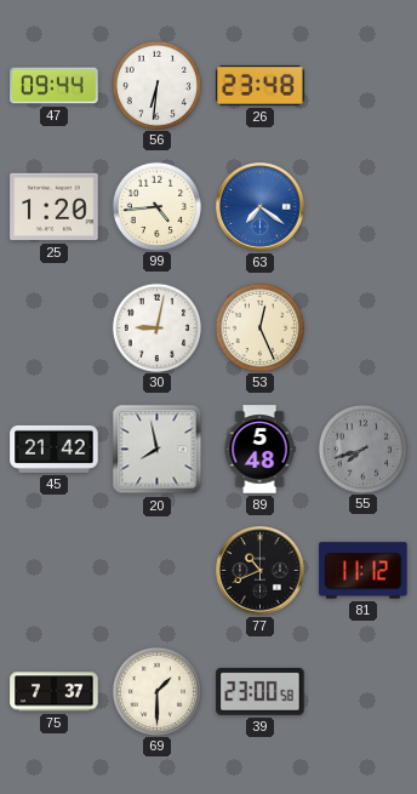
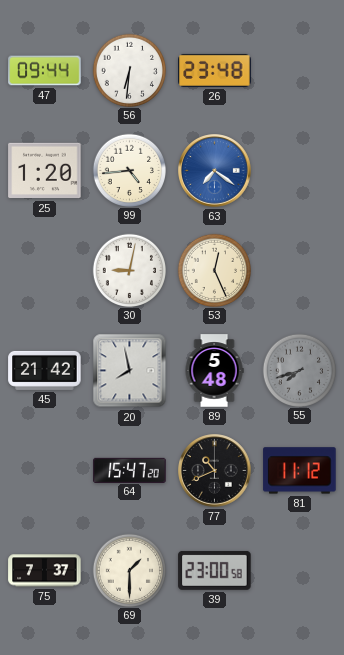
64: none -> 15:47 (130, 470)
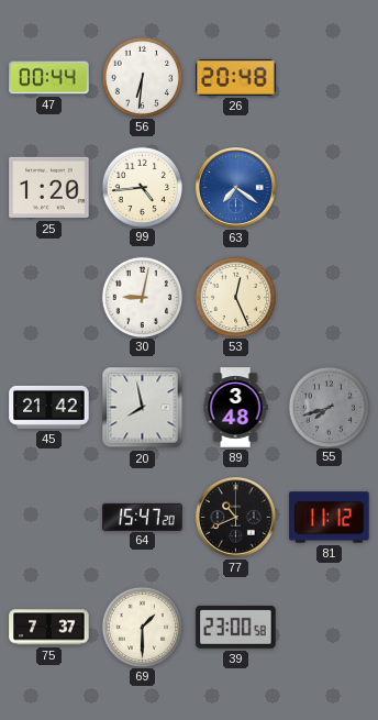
47: 09:44 -> 00:44 (49, 78)
26: 23:48 -> 20:48 (236, 77)
89: 5:48 -> 3:48 (235, 408)
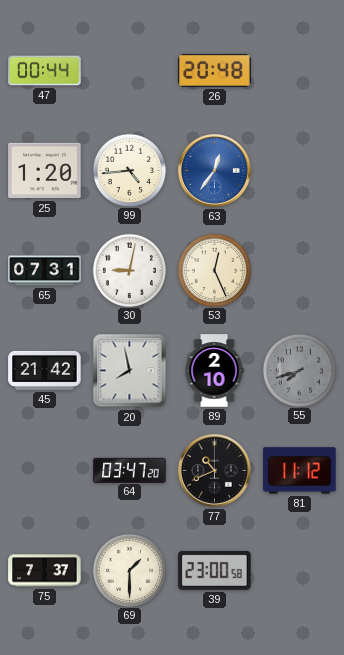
56: 6:31 -> none (142, 77)
63: 7:21 -> 12:36 (215, 171)
65: none -> 07:31 (45, 271)
89: 3:48 -> 2:10 (214, 371)
64: 15:47 -> 03:47 (130, 470)
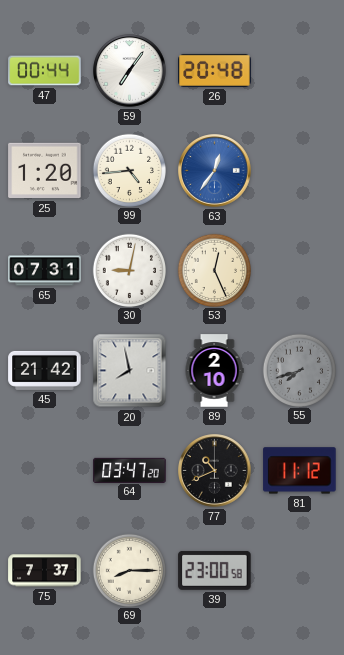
59: none -> 7:06 (130, 71)
69: 1:30 -> 8:15 (129, 570)
